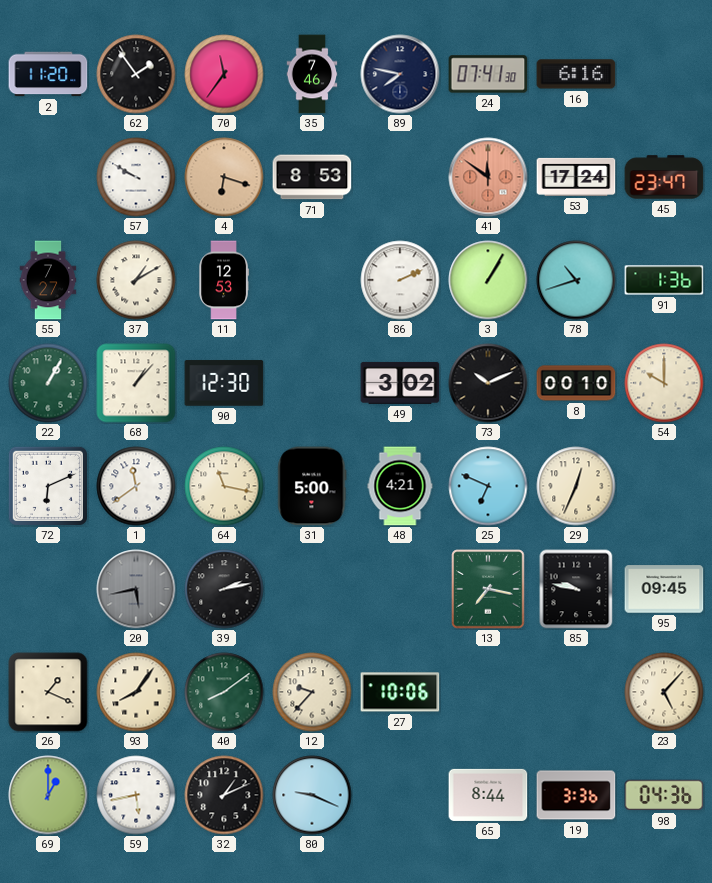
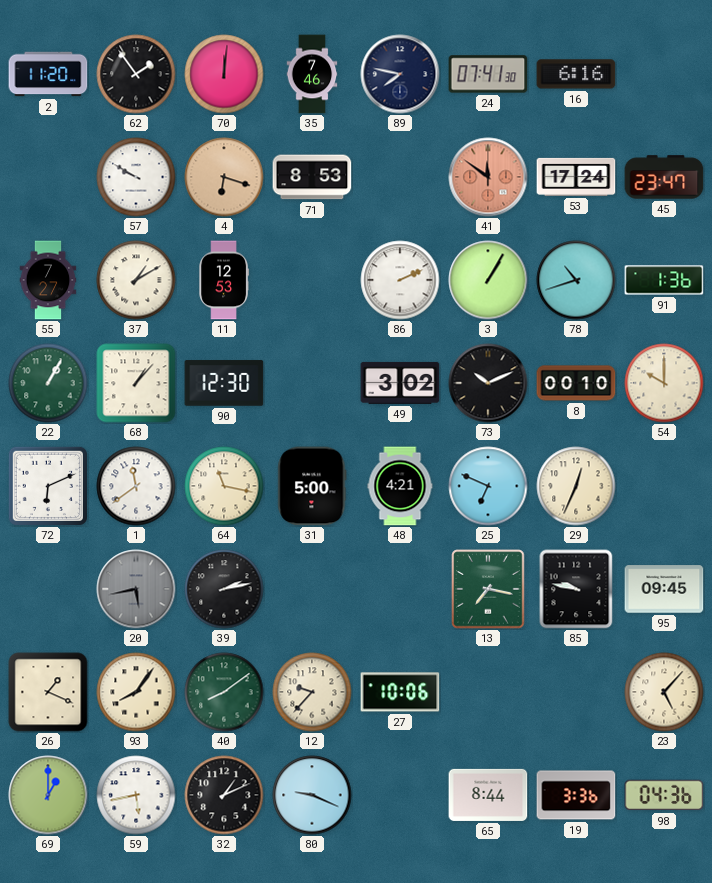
70: 11:36 -> 12:01 (224, 74)
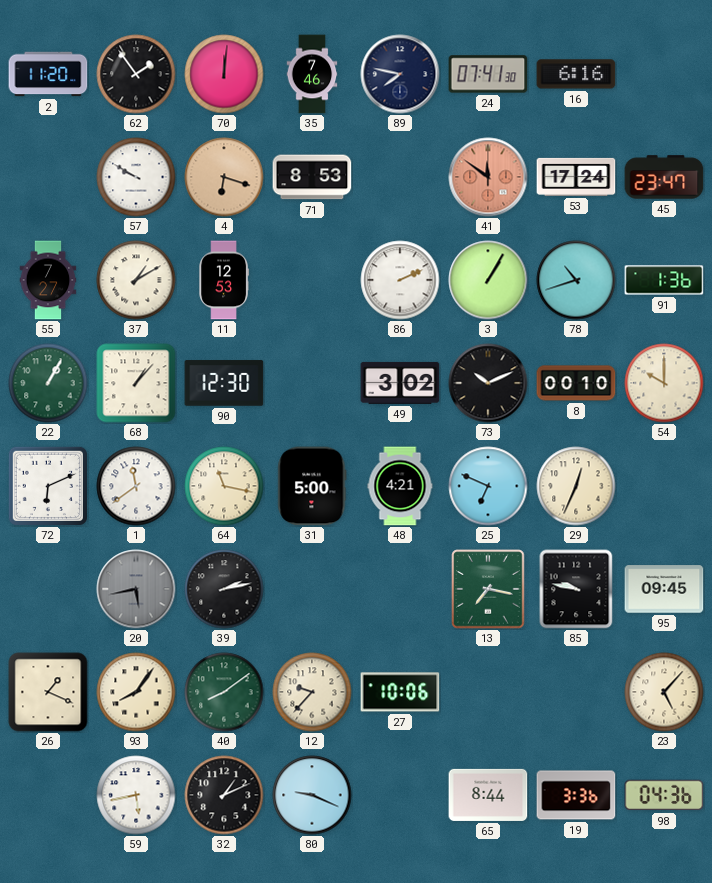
69: 1:00 -> none (48, 795)
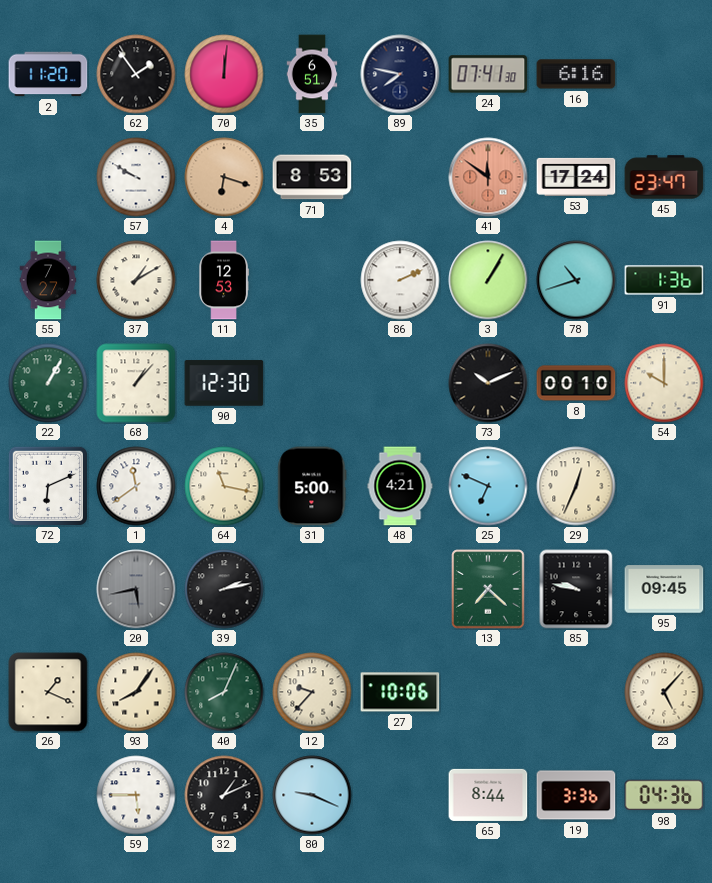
35: 7:46 -> 6:51 (312, 74)
49: 3:02 -> none (400, 383)
13: 7:17 -> 7:22 (488, 589)
40: 8:09 -> 8:04 (224, 692)
59: 5:43 -> 5:45 (136, 795)
